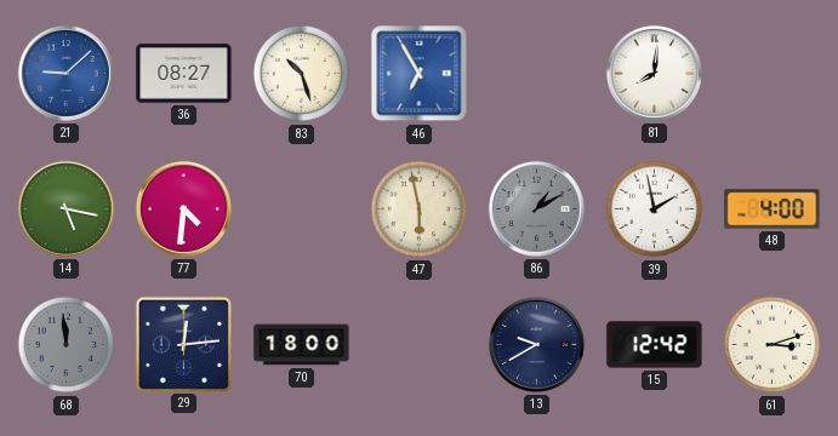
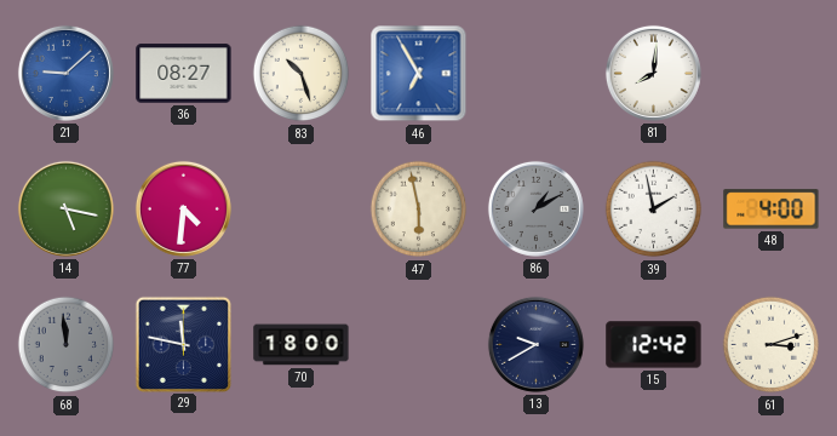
29: 12:14 -> 11:47 (183, 344)
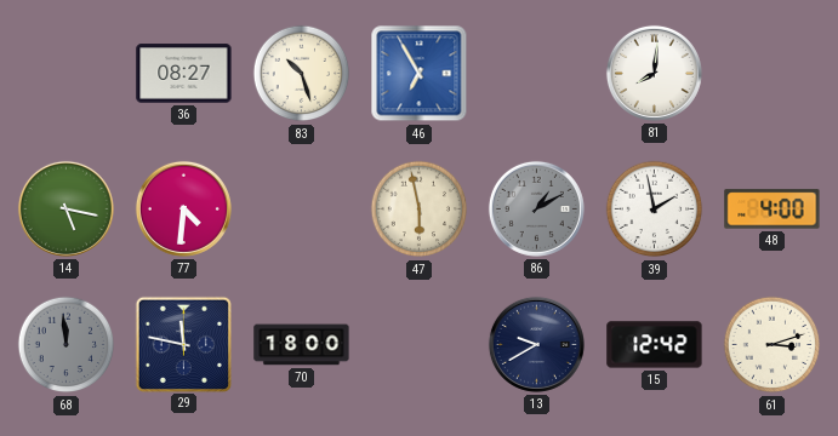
21: 9:08 -> none (65, 73)
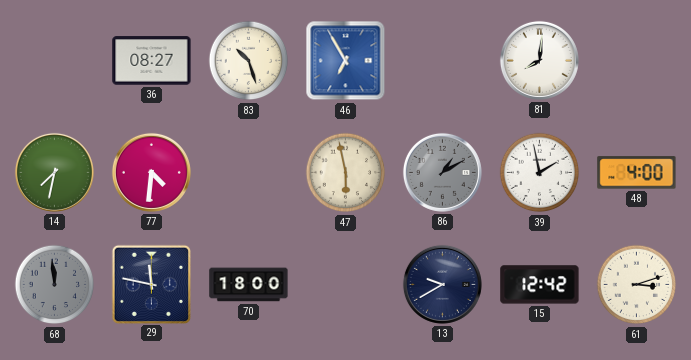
14: 5:17 -> 7:32 (54, 172)
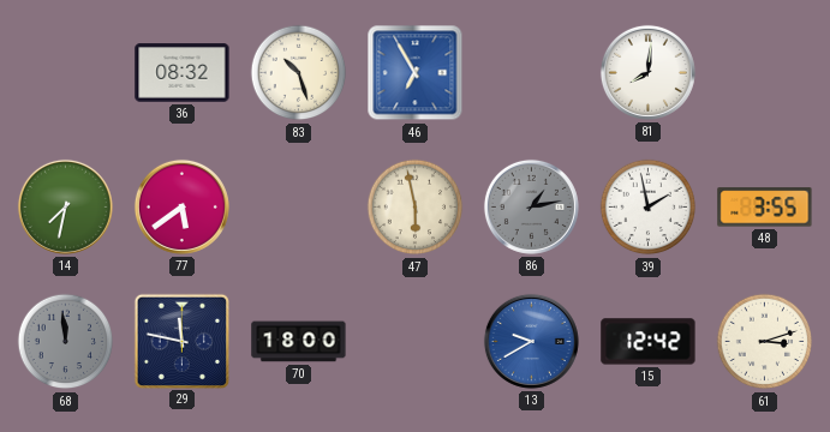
36: 08:27 -> 08:32 (183, 73)
77: 4:31 -> 5:39 (181, 206)
86: 1:10 -> 1:13 (531, 206)
48: 4:00 -> 3:55 (765, 208)
13 dial: navy -> blue (531, 341)
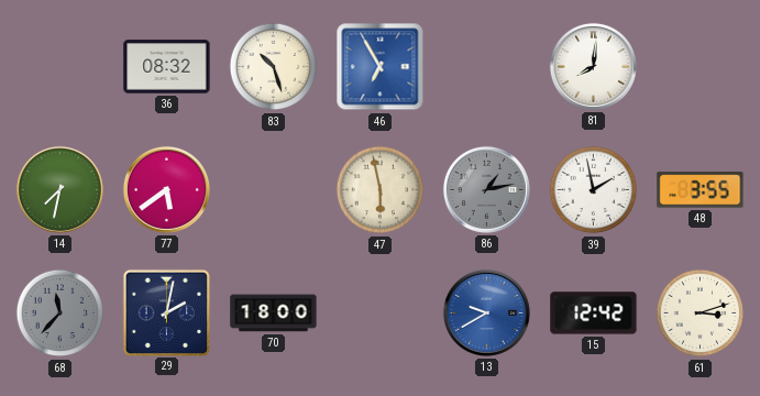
68: 11:59 -> 11:37 (60, 313)
29: 11:47 -> 2:02 (166, 312)
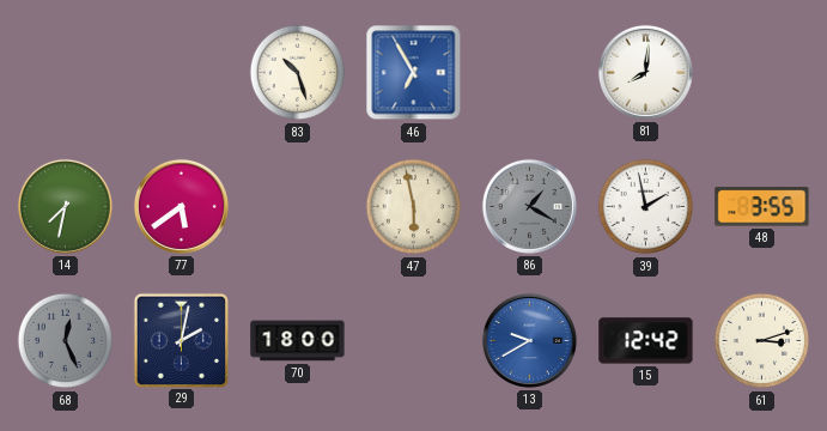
36: 08:32 -> none (167, 67)
86: 1:13 -> 1:20 (529, 206)
68: 11:37 -> 12:26 (66, 341)
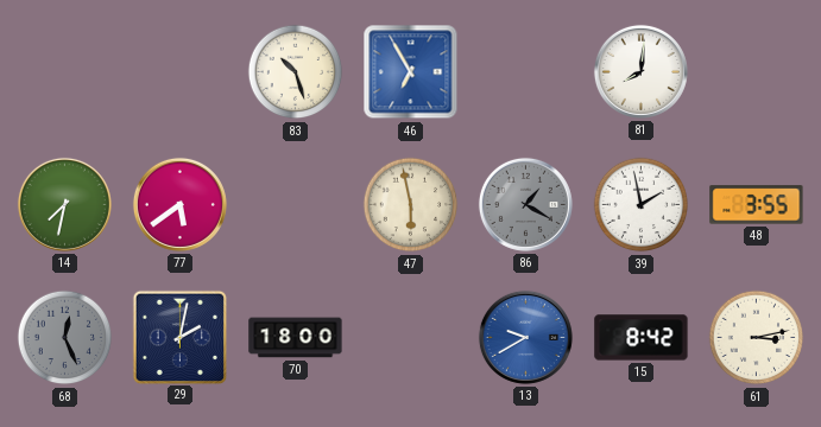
15: 12:42 -> 8:42 (642, 338)
61: 3:12 -> 3:13 (757, 338)
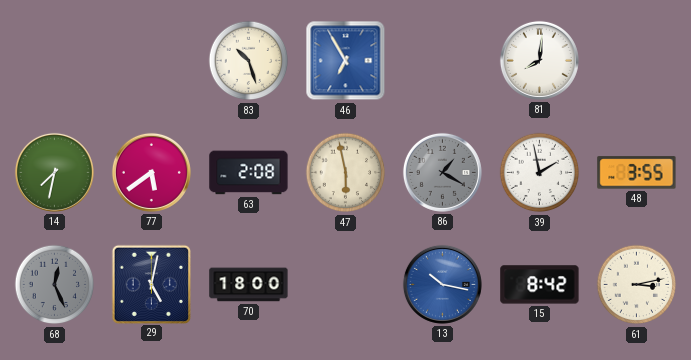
63: none -> 2:08 (249, 173)
29: 2:02 -> 5:02 (151, 284)
13: 9:40 -> 10:17 (442, 284)
